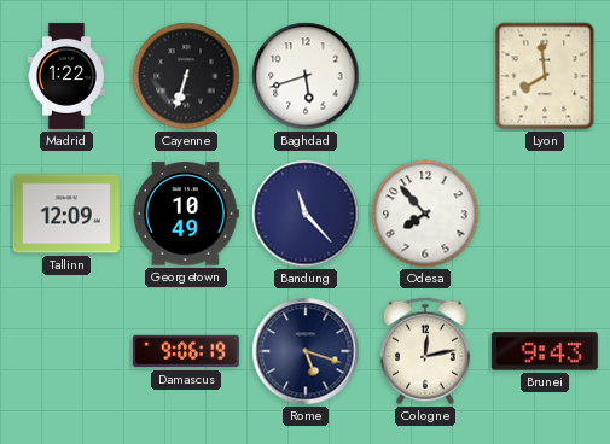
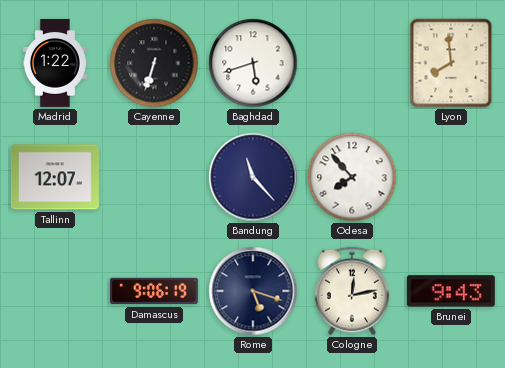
Tallinn: 12:09 -> 12:07 (55, 177)
Georgetown: 10:49 -> none (186, 214)
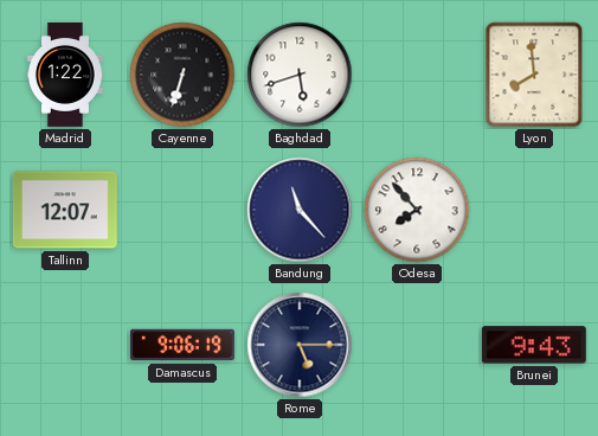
Rome: 5:18 -> 5:15 (300, 345)
Cologne: 12:13 -> none (352, 291)
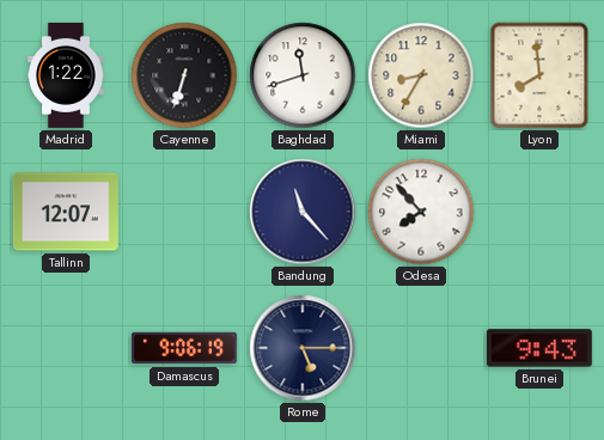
Baghdad: 5:42 -> 11:42 (303, 75)
Miami: none -> 8:35 (421, 75)
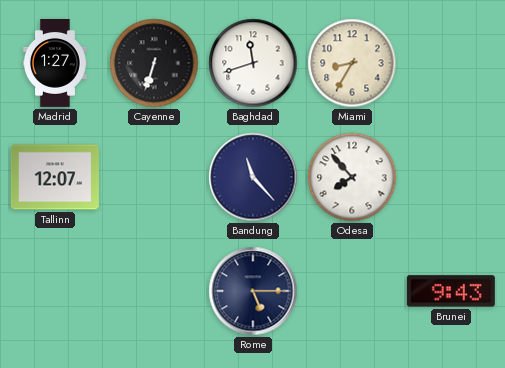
Madrid: 1:22 -> 1:27 (56, 63)
Lyon: 7:59 -> none (539, 75)
Damascus: 9:06 -> none (184, 348)
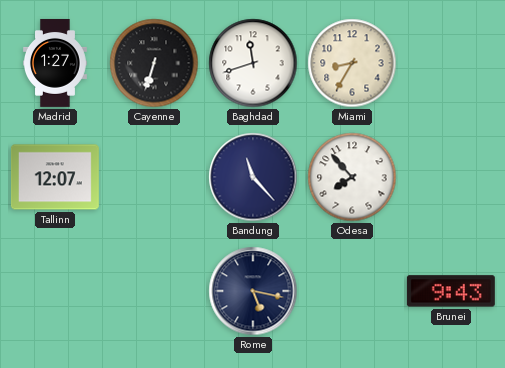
Rome: 5:15 -> 5:17 (253, 291)
